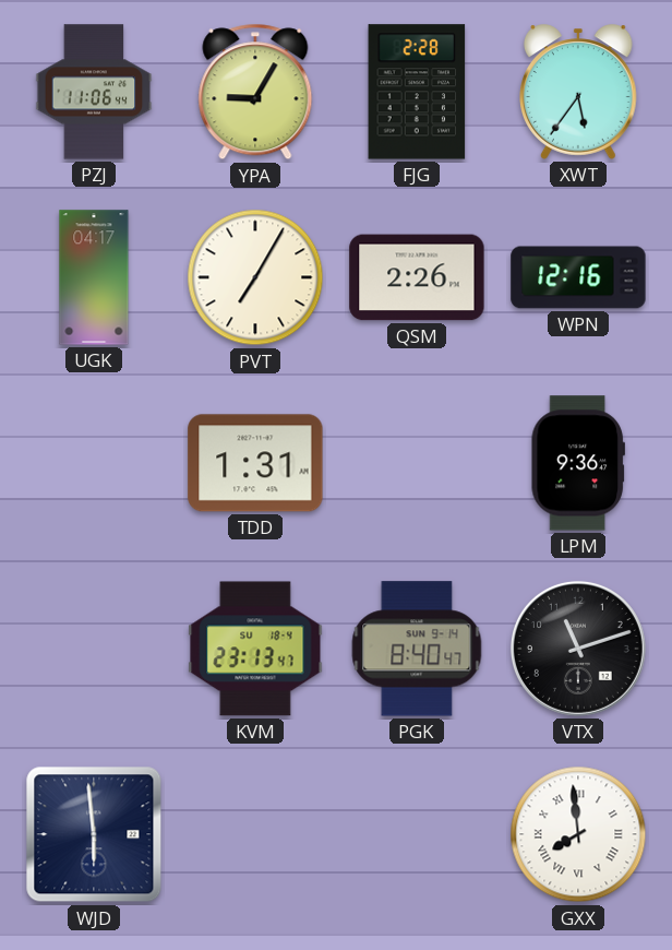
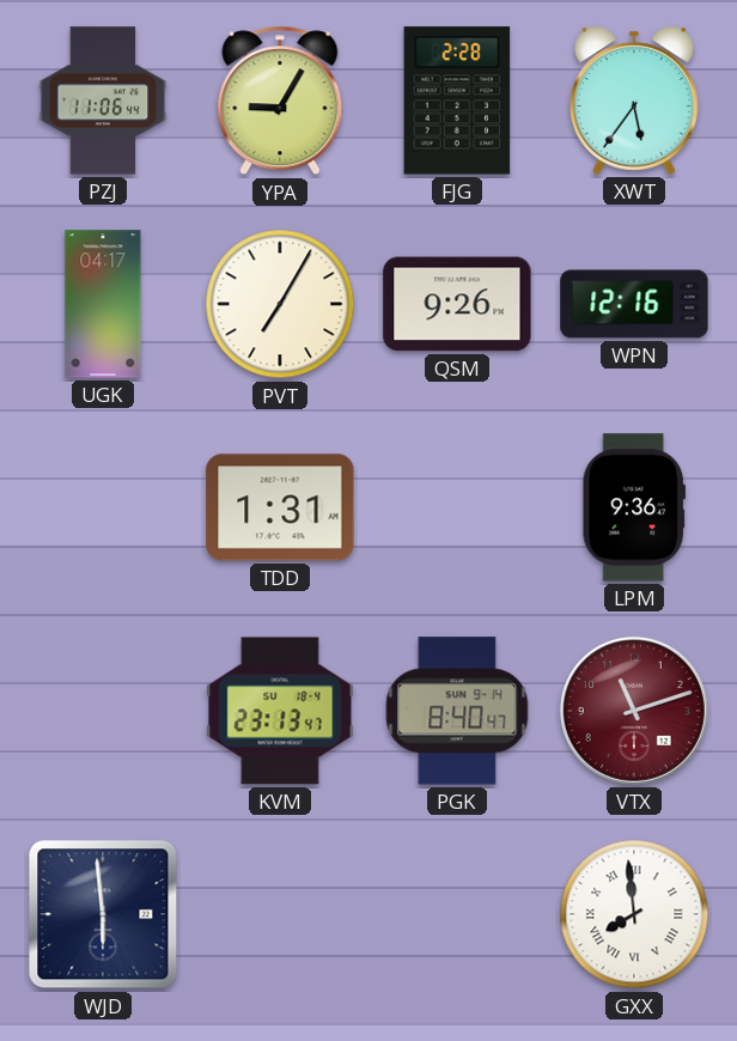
QSM: 2:26 -> 9:26 (457, 304)
VTX dial: black -> burgundy (634, 711)
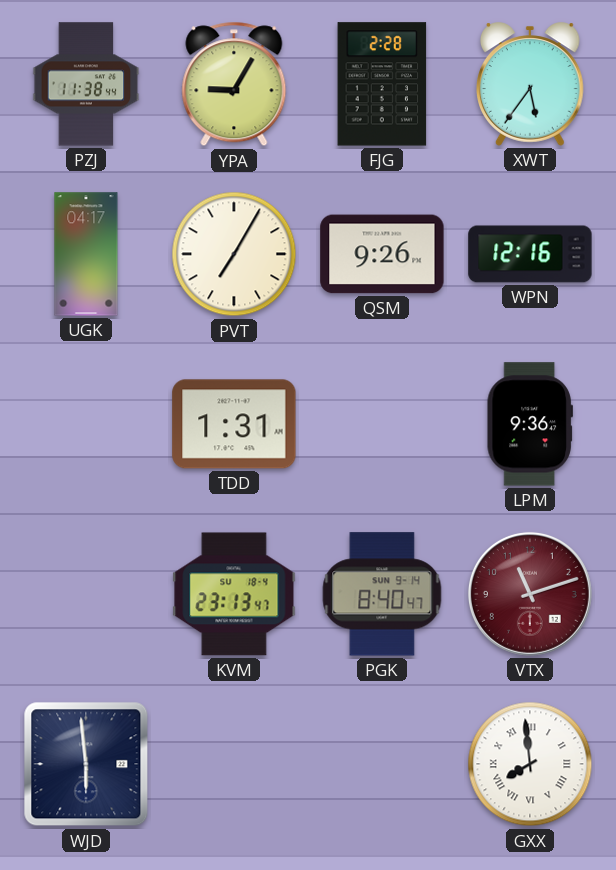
PZJ: 11:06 -> 11:38 (86, 84)
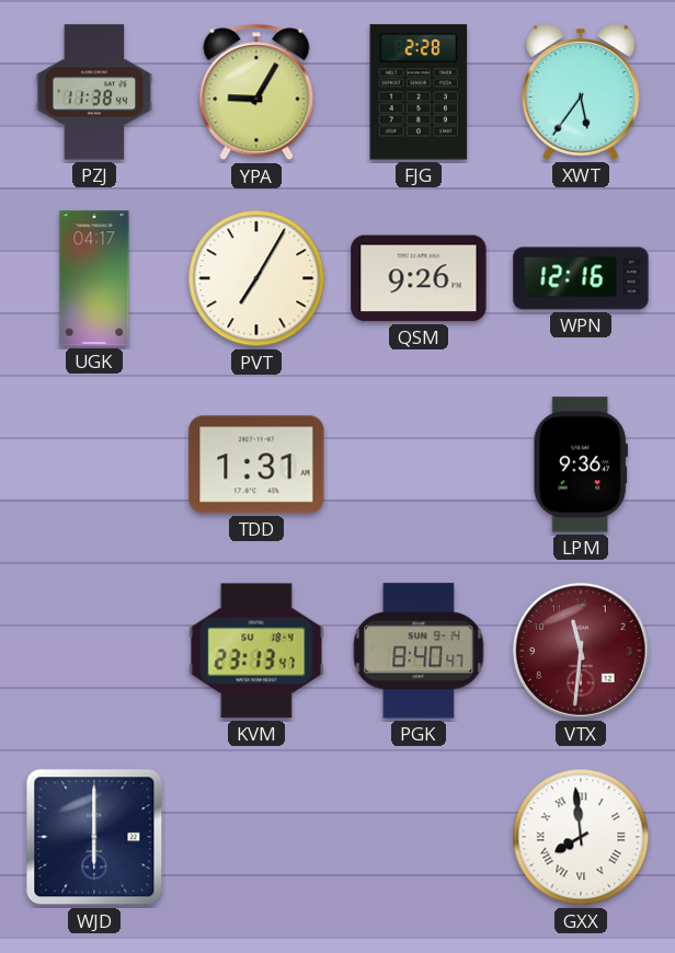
VTX: 11:12 -> 11:31 (581, 651)
WJD: 5:59 -> 6:00 (94, 837)
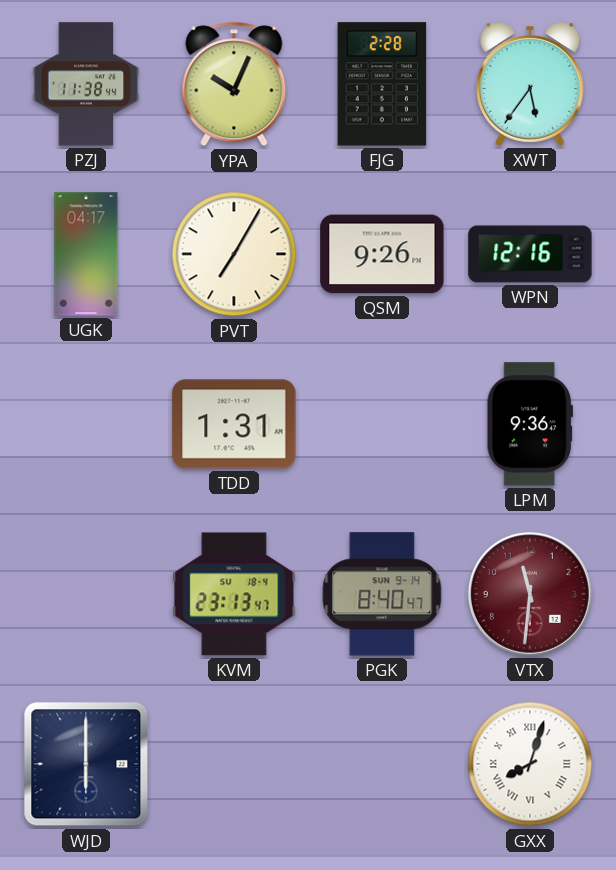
YPA: 9:05 -> 10:04 (234, 84)
GXX: 7:59 -> 8:03 (530, 764)
